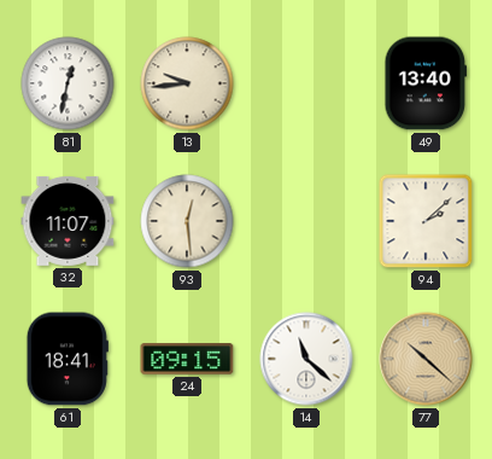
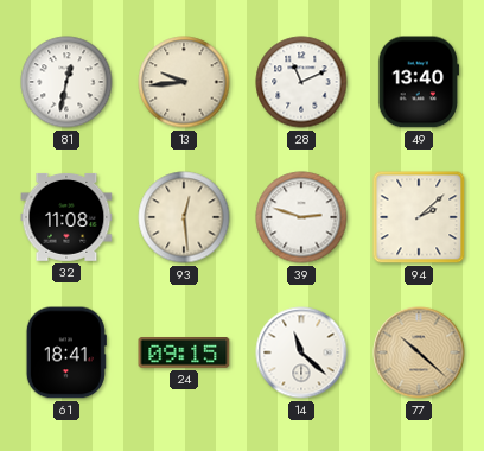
28: none -> 11:11 (301, 82)
32: 11:07 -> 11:08 (66, 217)
39: none -> 2:48 (301, 217)
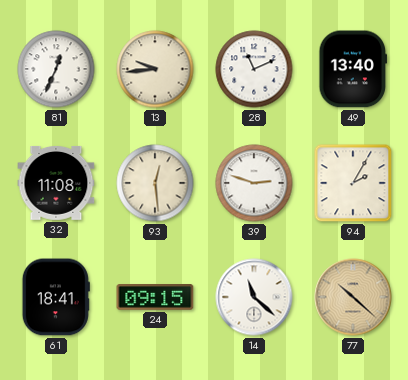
81: 12:32 -> 12:34 (56, 69)
94: 2:08 -> 2:05 (353, 183)
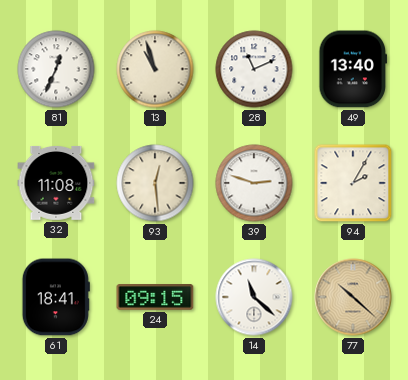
13: 9:44 -> 10:57 (155, 69)
